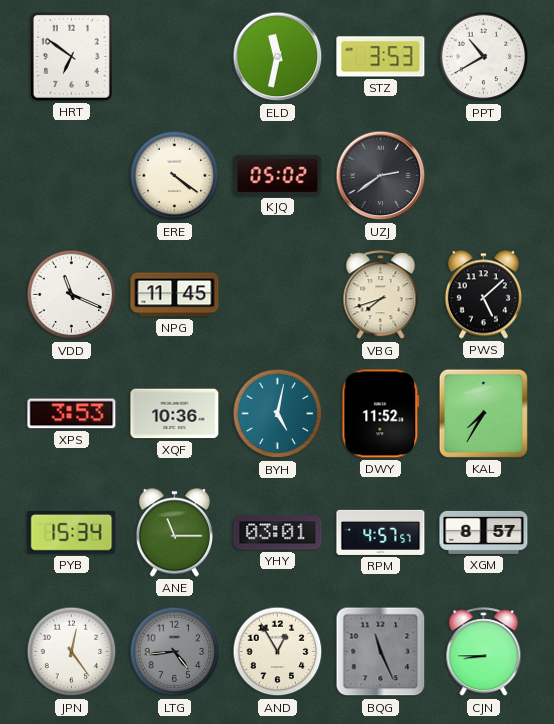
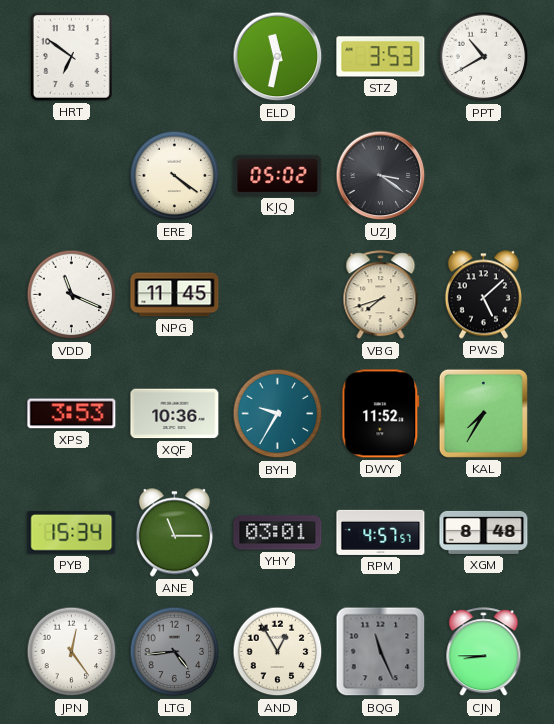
UZJ: 2:39 -> 3:21 (381, 176)
BYH: 5:02 -> 9:35 (278, 414)
XGM: 8:57 -> 8:48 (484, 532)
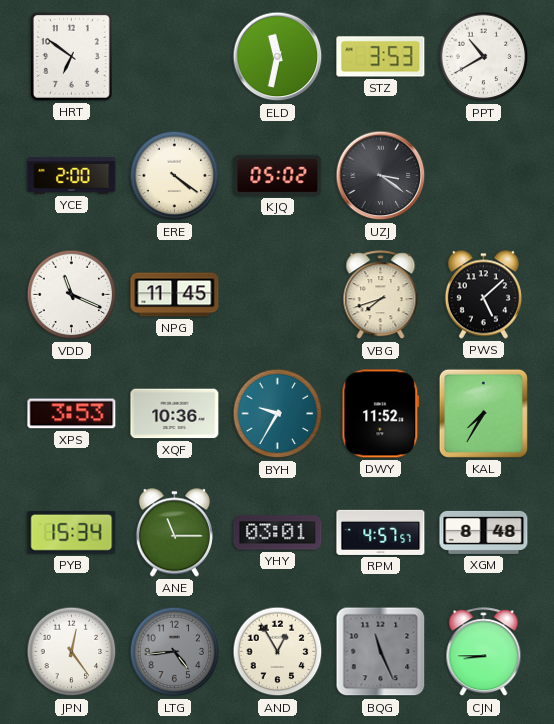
YCE: none -> 2:00 (72, 176)
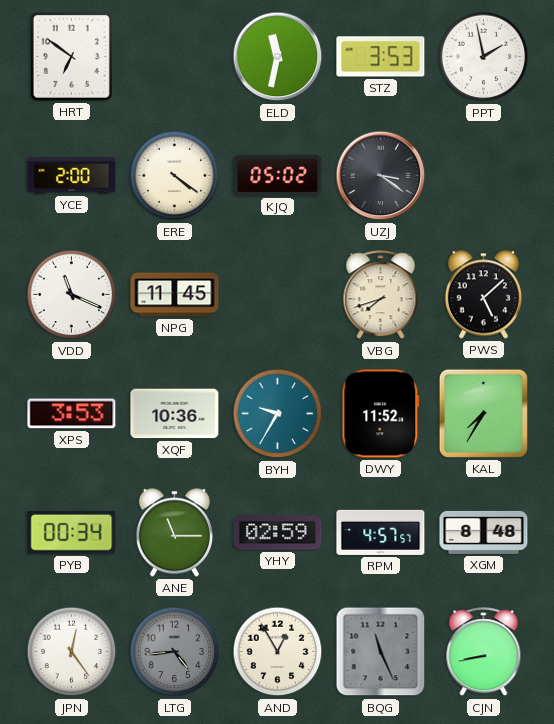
PPT: 10:40 -> 1:58 (484, 57)
PYB: 15:34 -> 00:34 (72, 532)
YHY: 03:01 -> 02:59 (278, 533)
CJN: 8:45 -> 8:43 (484, 652)
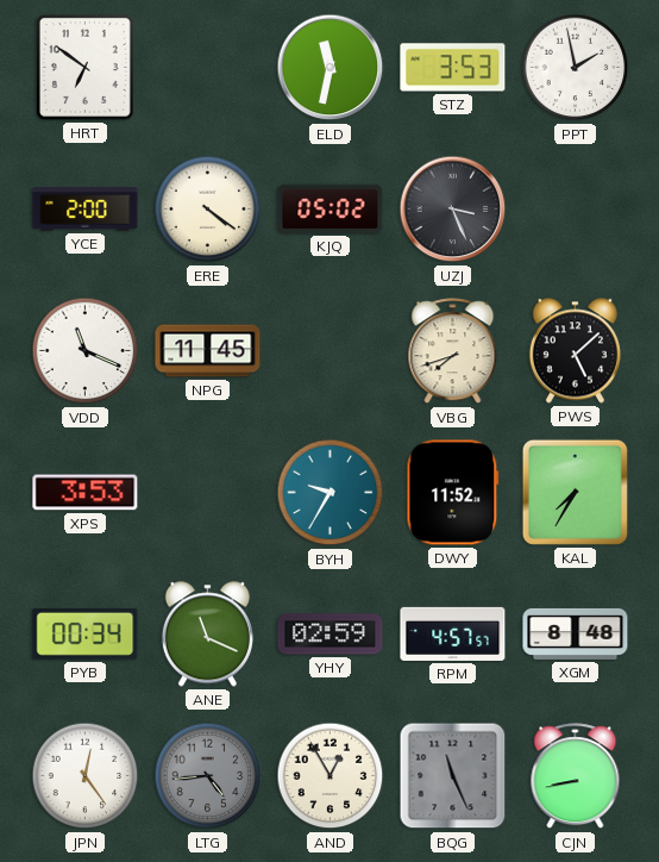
UZJ: 3:21 -> 3:26 (453, 210)
XQF: 10:36 -> none (175, 414)
ANE: 11:15 -> 11:19 (207, 635)
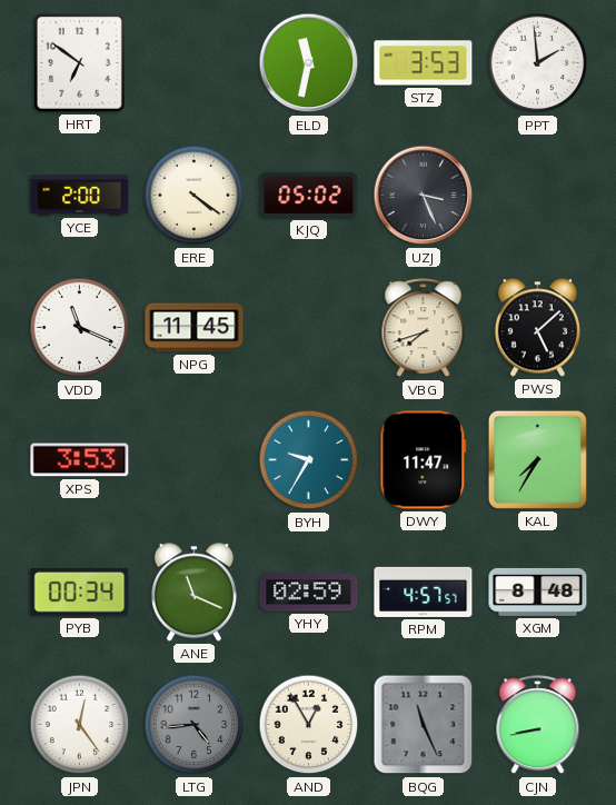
PPT: 1:58 -> 1:59 (538, 63)
DWY: 11:52 -> 11:47 (424, 460)
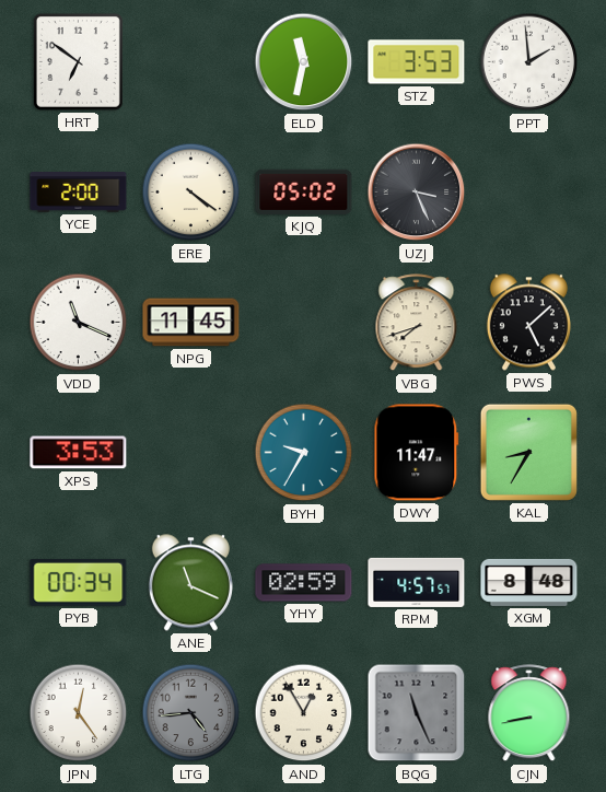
KAL: 7:35 -> 8:35 (528, 452)
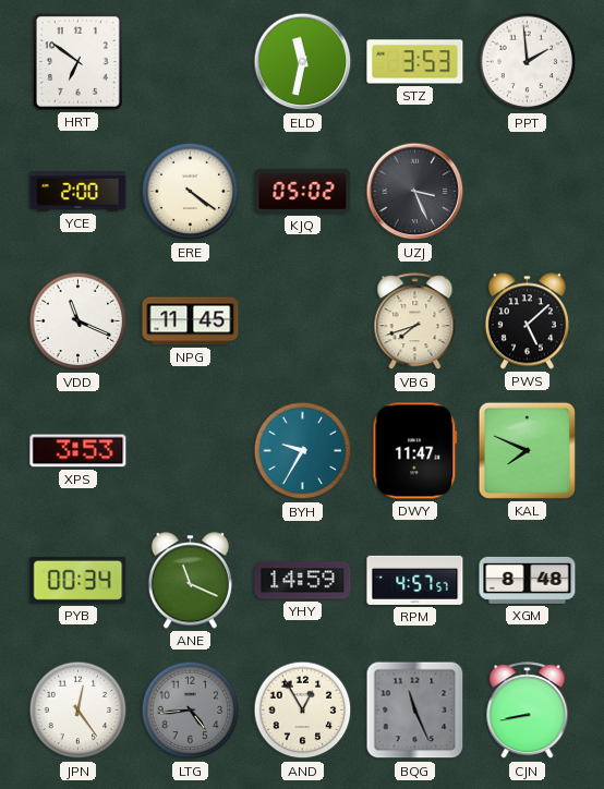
KAL: 8:35 -> 7:49 (527, 450)
YHY: 02:59 -> 14:59 (303, 581)
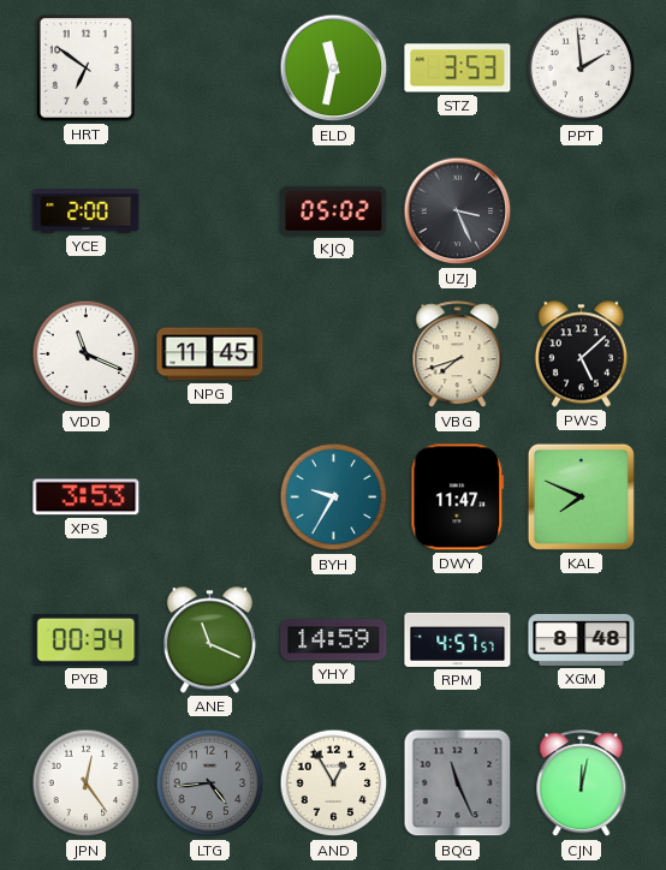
ERE: 4:21 -> none (191, 192)
CJN: 8:43 -> 12:02 (582, 783)
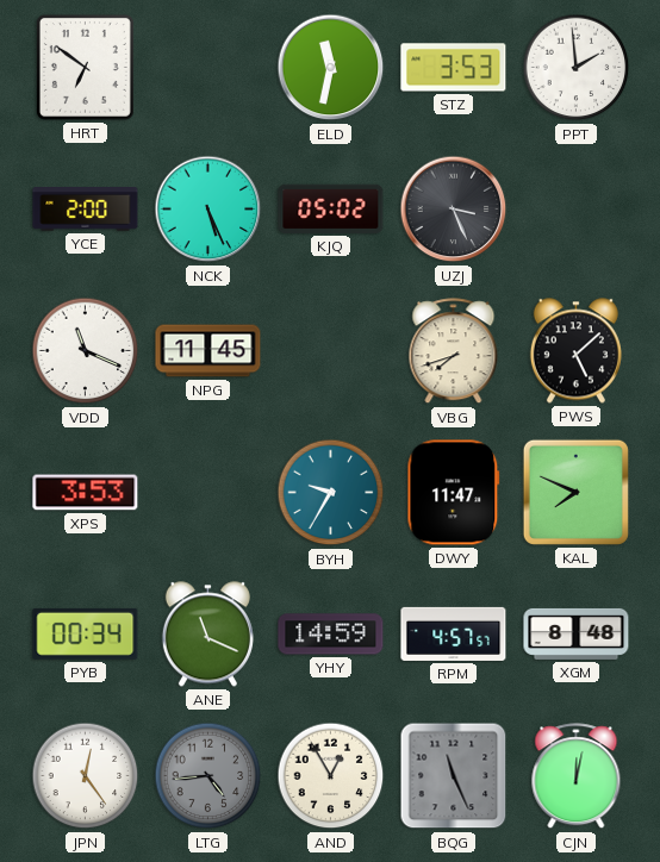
NCK: none -> 5:26 (208, 210)
